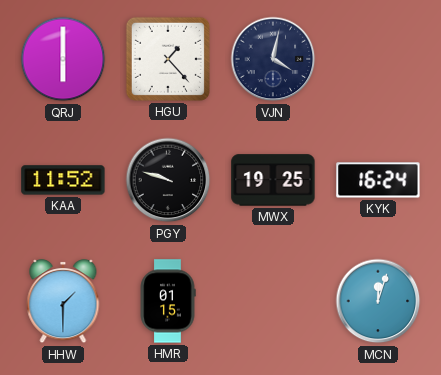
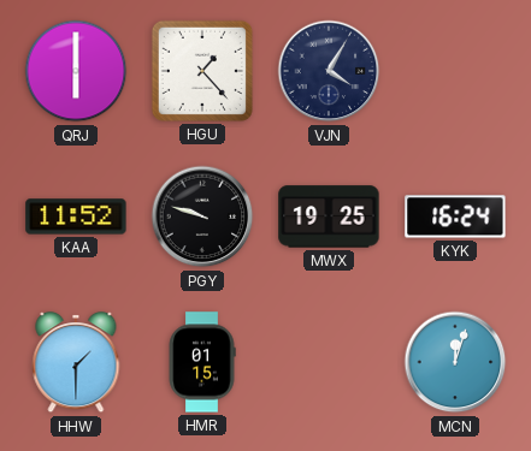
VJN: 4:02 -> 4:05 (329, 71)
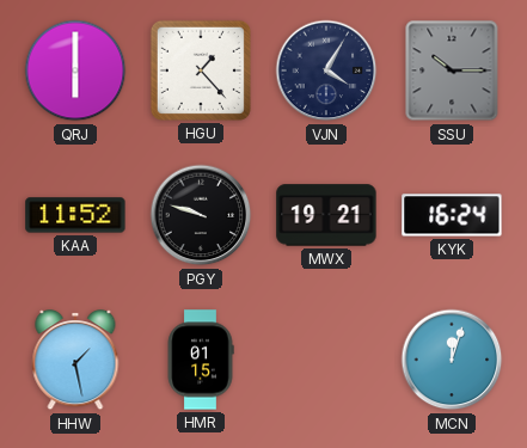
SSU: none -> 10:15 (452, 70)
MWX: 19:25 -> 19:21 (326, 215)
HHW: 1:30 -> 1:28 (75, 361)
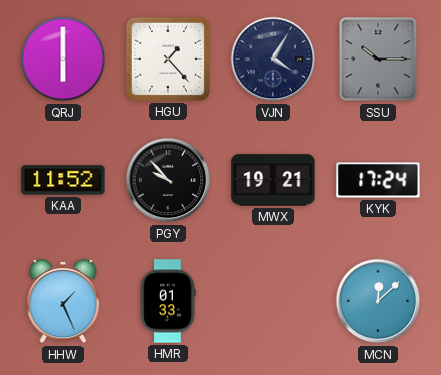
PGY: 9:48 -> 9:53 (168, 180)
KYK: 16:24 -> 17:24 (378, 180)
HHW: 1:28 -> 1:26 (63, 302)
HMR: 01:15 -> 01:33 (168, 301)
MCN: 12:03 -> 12:08 (378, 301)
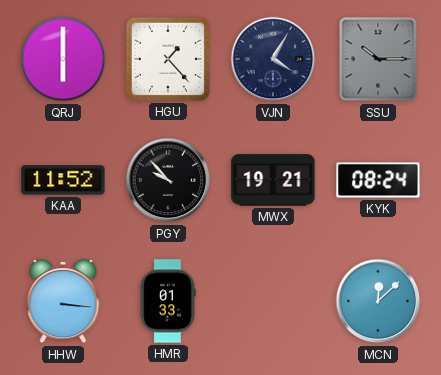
KYK: 17:24 -> 08:24 (378, 180)
HHW: 1:26 -> 3:16 (63, 302)
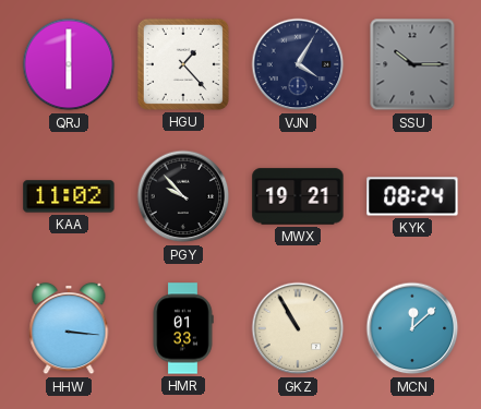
KAA: 11:52 -> 11:02 (69, 196)
GKZ: none -> 10:55 (298, 328)
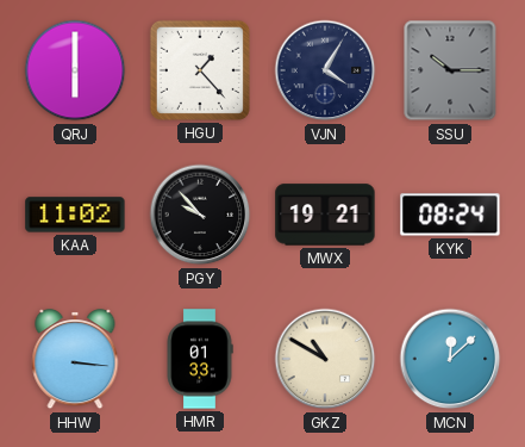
GKZ: 10:55 -> 10:50 (325, 359)
